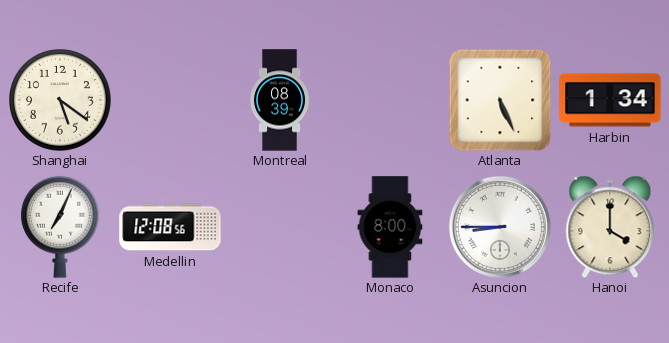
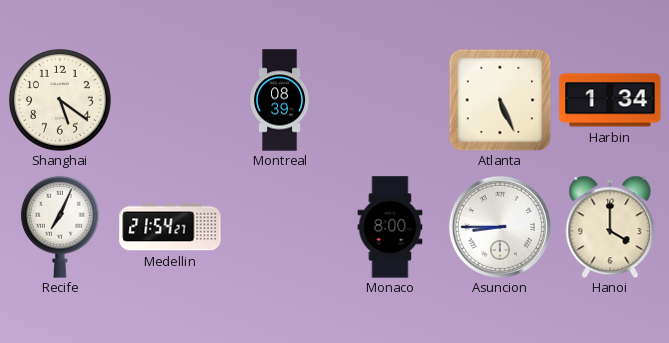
Medellin: 12:08 -> 21:54 (170, 227)
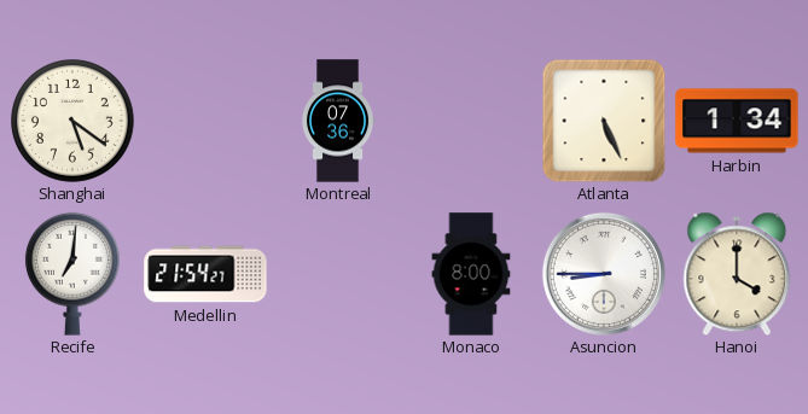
Montreal: 08:39 -> 07:36 (339, 121)
Recife: 7:04 -> 7:01 (72, 274)
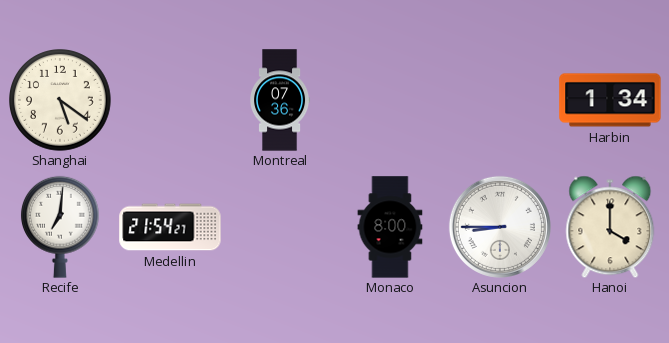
Atlanta: 5:26 -> none (604, 121)
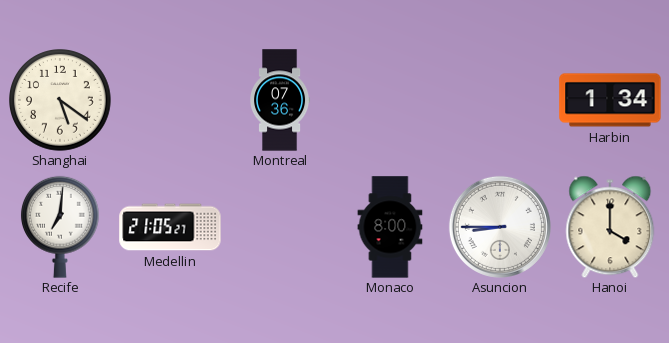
Medellin: 21:54 -> 21:05 (170, 227)
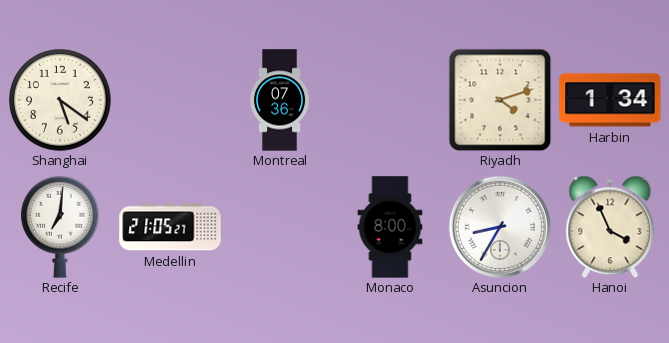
Riyadh: none -> 4:12 (500, 100)
Asuncion: 8:45 -> 8:35 (500, 227)
Hanoi: 4:00 -> 3:56 (610, 227)
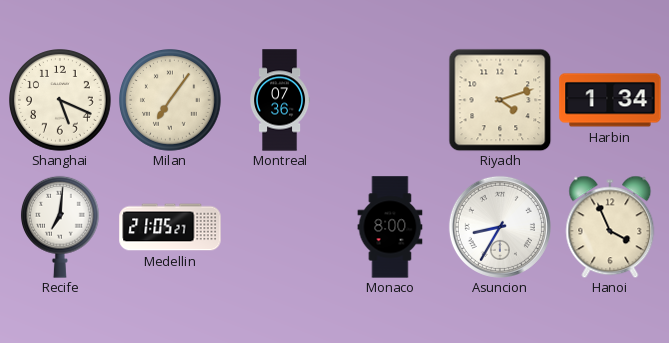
Shanghai: 5:21 -> 5:19 (61, 101)
Milan: none -> 7:06 (171, 101)
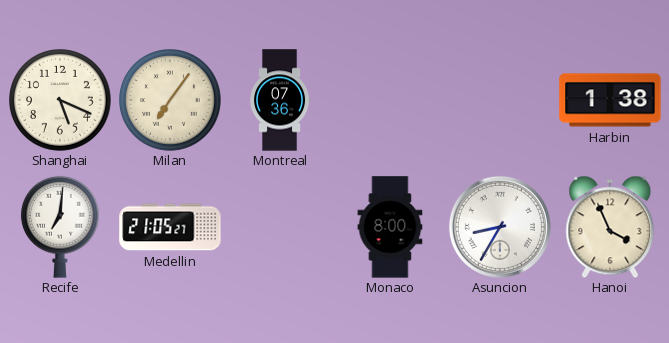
Riyadh: 4:12 -> none (500, 100)
Harbin: 1:34 -> 1:38 (610, 100)
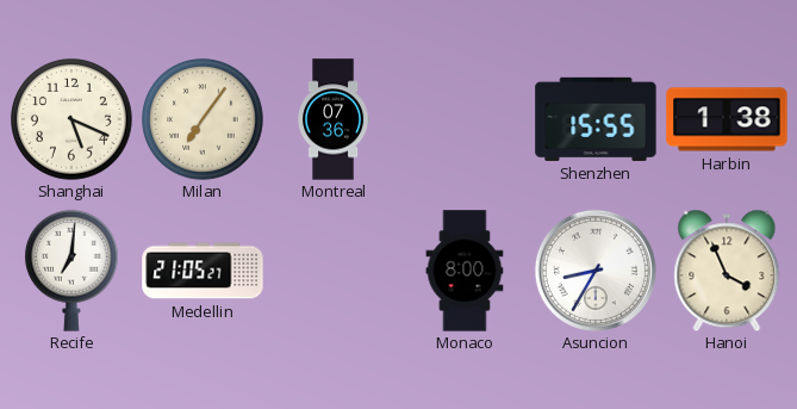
Shenzhen: none -> 15:55 (596, 119)
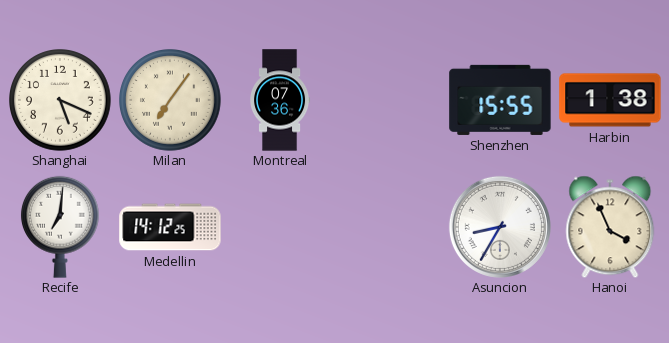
Medellin: 21:05 -> 14:12 (170, 227)
Monaco: 8:00 -> none (465, 271)
